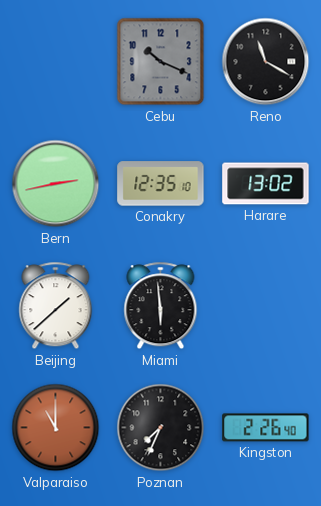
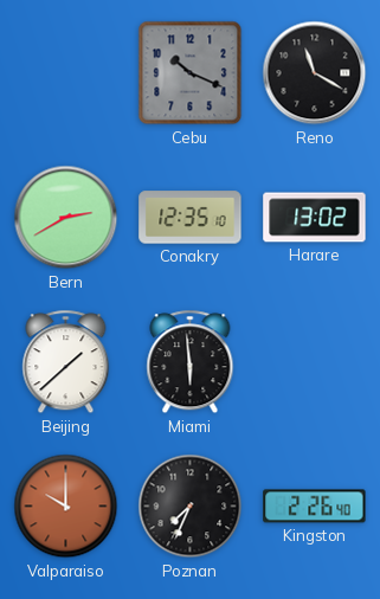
Bern: 2:43 -> 2:40 (66, 218)
Valparaiso: 11:00 -> 10:00 (66, 507)
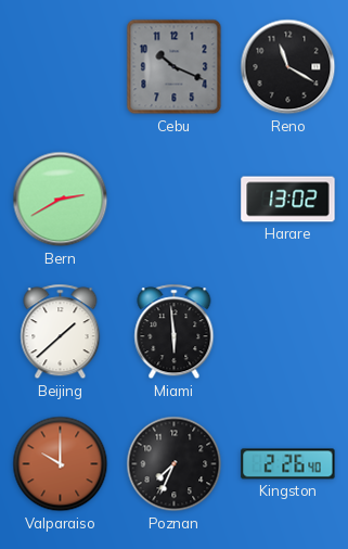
Conakry: 12:35 -> none (191, 218)
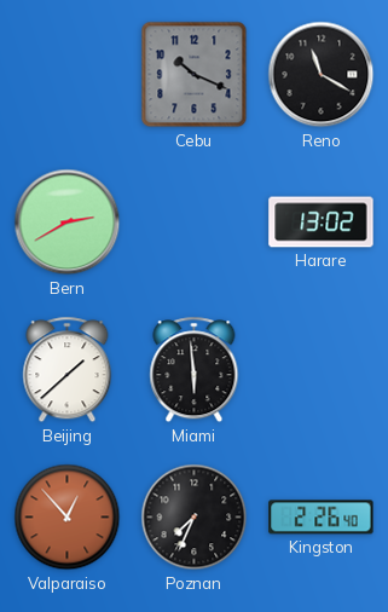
Valparaiso: 10:00 -> 12:53 (68, 518)
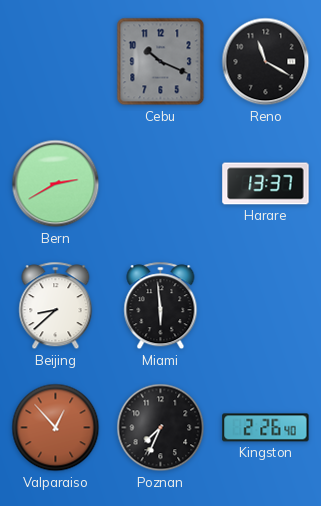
Harare: 13:02 -> 13:37 (266, 184)
Beijing: 1:38 -> 8:38 (56, 306)
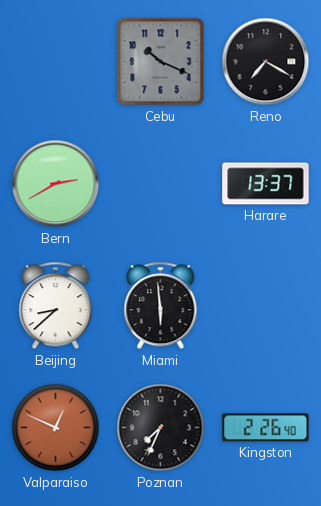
Reno: 11:20 -> 7:20 (266, 62)
Valparaiso: 12:53 -> 12:49 (56, 428)
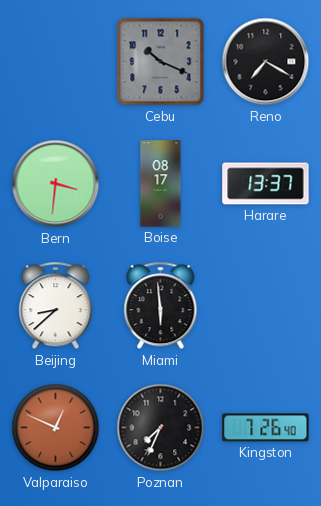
Bern: 2:40 -> 3:31 (56, 184)
Boise: none -> 08:17 (161, 184)
Kingston: 2:26 -> 7:26 (266, 428)
